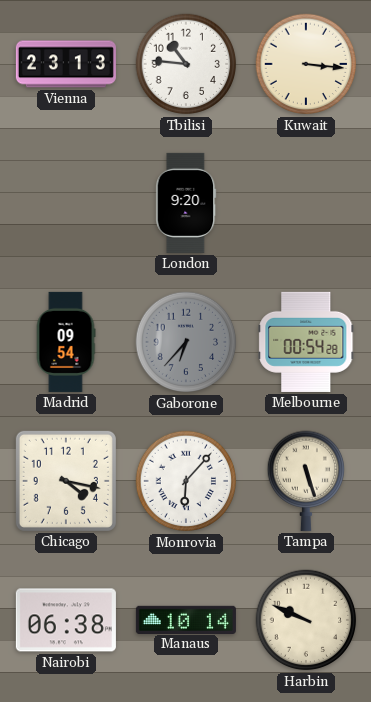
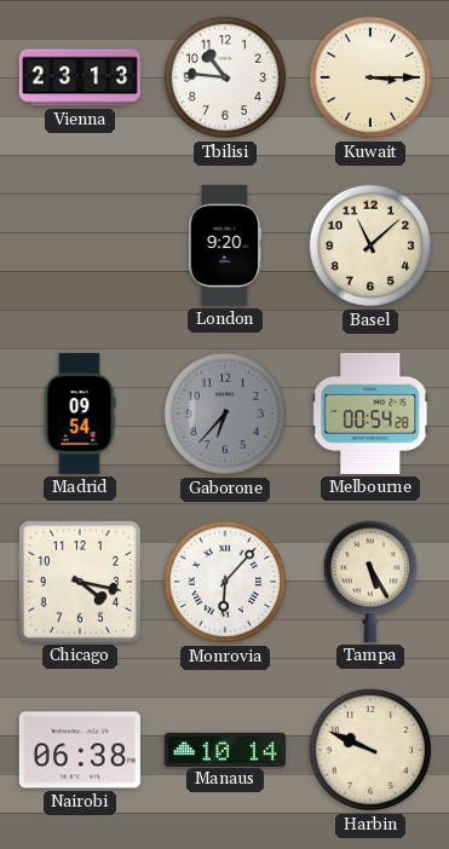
Kuwait: 3:16 -> 3:15 (370, 77)
Basel: none -> 11:08 (370, 246)
Tampa: 5:27 -> 5:25 (369, 582)
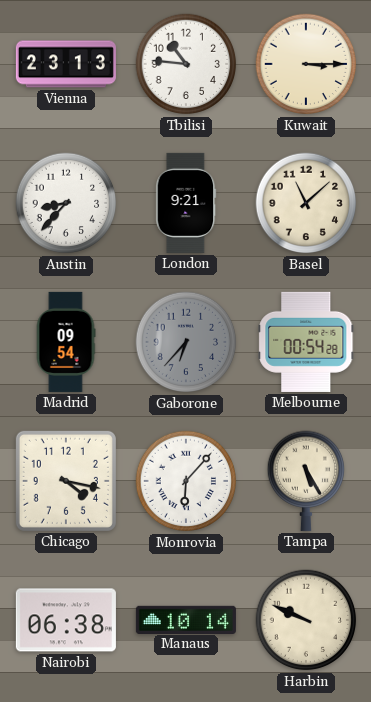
Austin: none -> 8:37 (66, 203)
London: 9:20 -> 9:21 (186, 203)
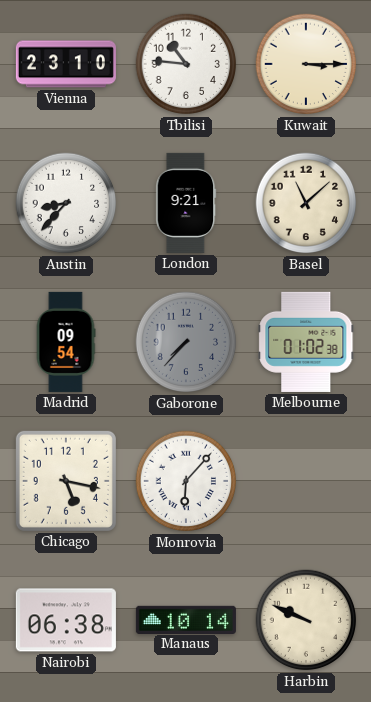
Vienna: 23:13 -> 23:10 (66, 64)
Gaborone: 6:37 -> 7:37 (186, 342)
Melbourne: 00:54 -> 01:02 (306, 342)
Chicago: 4:17 -> 5:17 (66, 481)
Tampa: 5:25 -> none (305, 481)
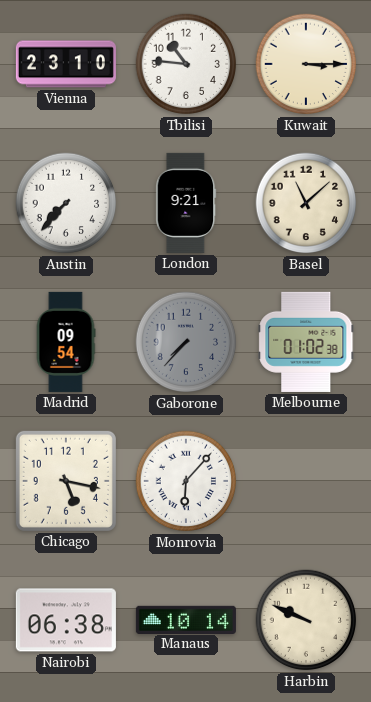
Austin: 8:37 -> 7:37 (66, 203)
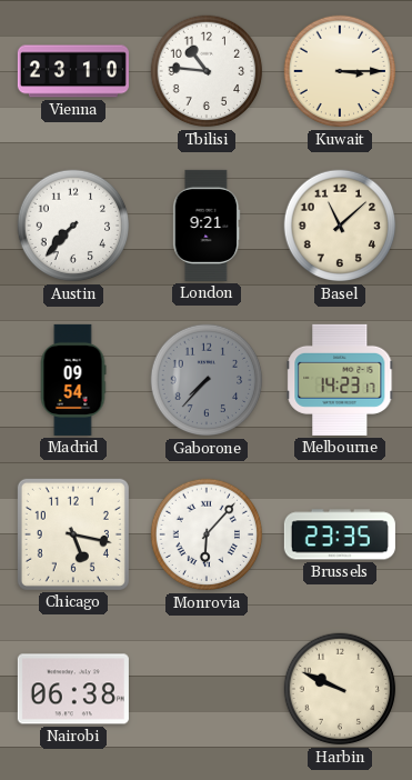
Melbourne: 01:02 -> 14:23 (340, 380)
Brussels: none -> 23:35 (340, 534)
Manaus: 10:14 -> none (186, 619)
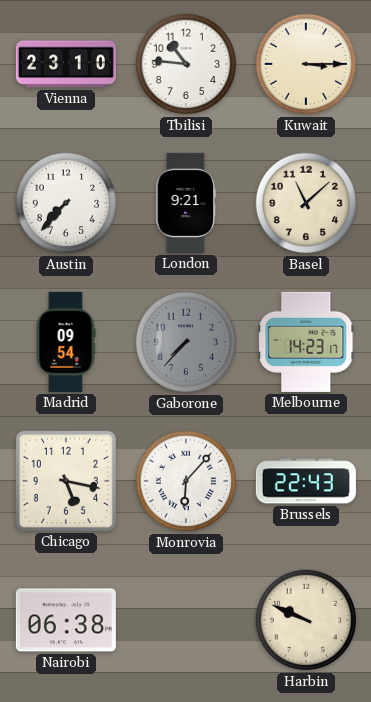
Brussels: 23:35 -> 22:43 (306, 481)
